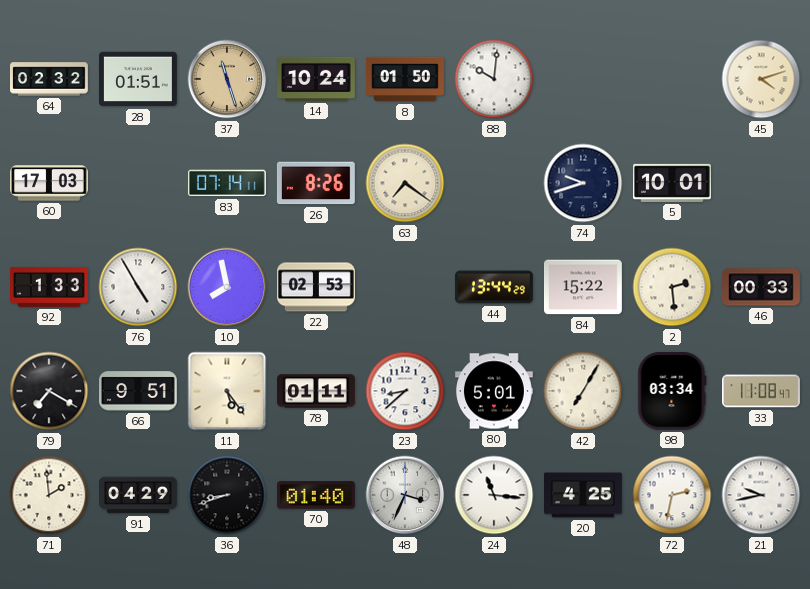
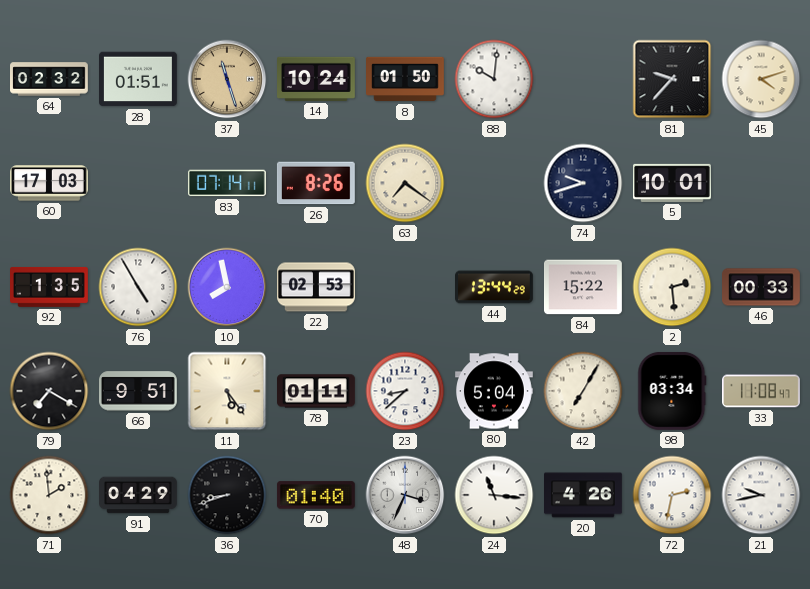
81: none -> 9:37 (672, 79)
92: 1:33 -> 1:35 (50, 287)
80: 5:01 -> 5:04 (495, 391)
20: 4:25 -> 4:26 (584, 495)
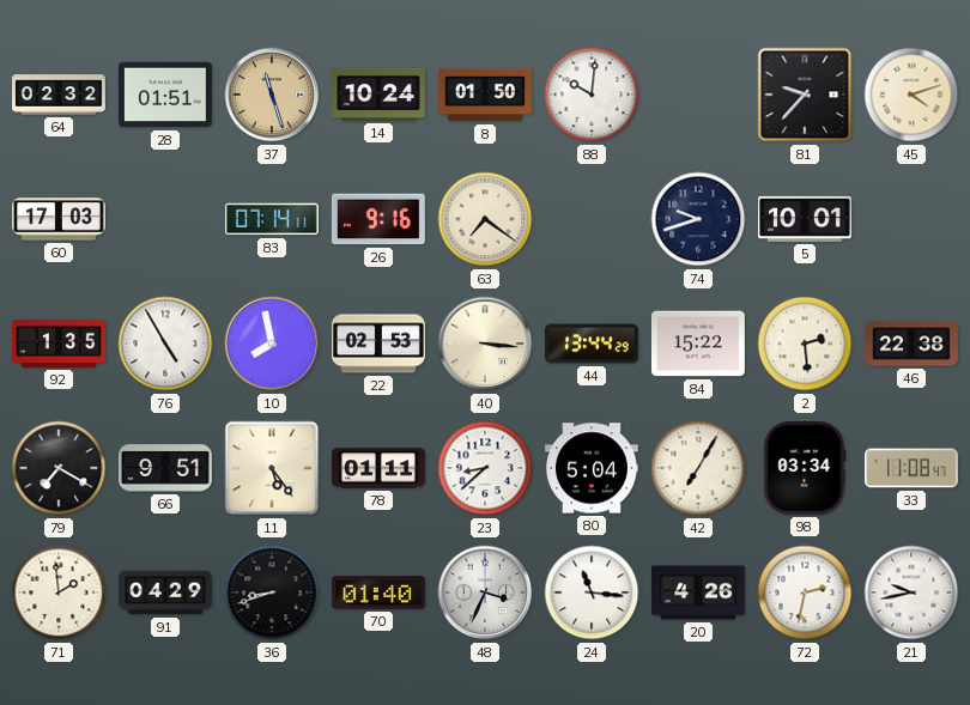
26: 8:26 -> 9:16 (378, 219)
40: none -> 3:16 (485, 344)
46: 00:33 -> 22:38 (913, 344)
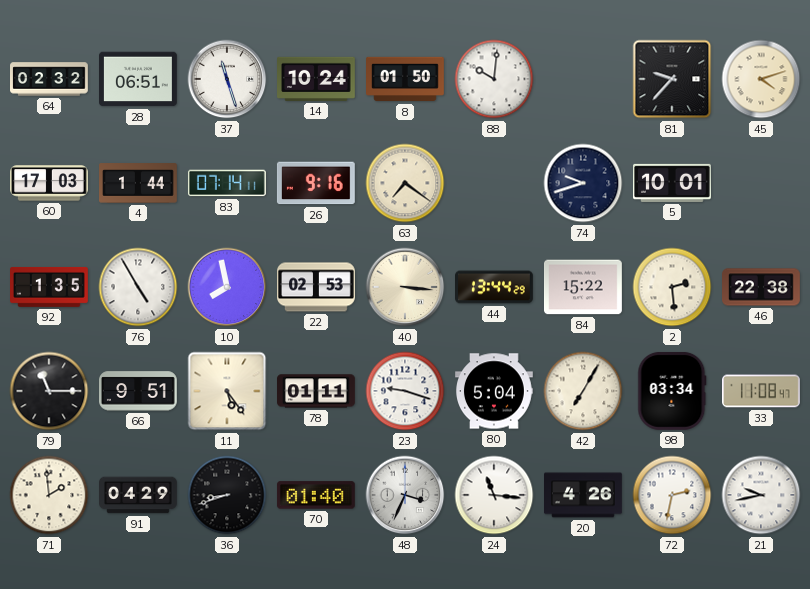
28: 01:51 -> 06:51 (139, 79)
37 dial: champagne -> white (227, 79)
4: none -> 1:44 (139, 183)
79: 7:20 -> 11:15 (49, 391)
23: 8:38 -> 9:18 (405, 391)
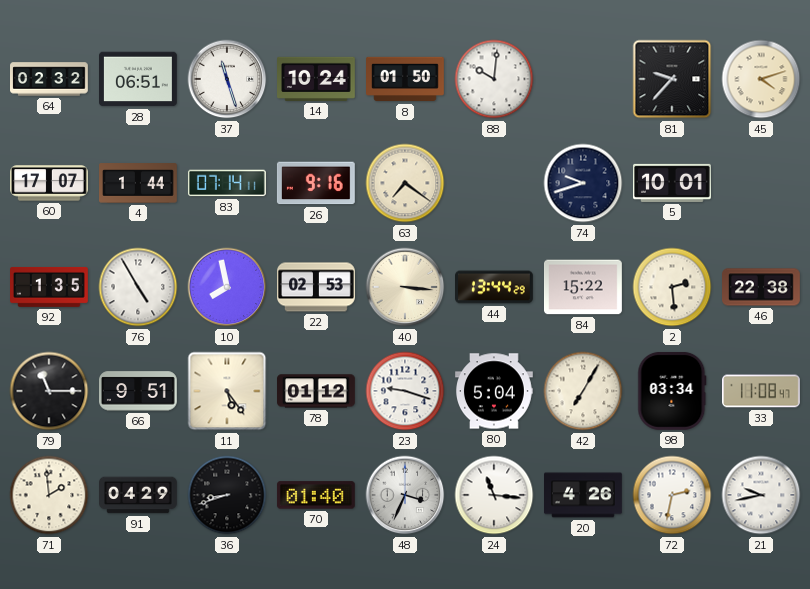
60: 17:03 -> 17:07 (50, 183)
78: 01:11 -> 01:12 (317, 391)
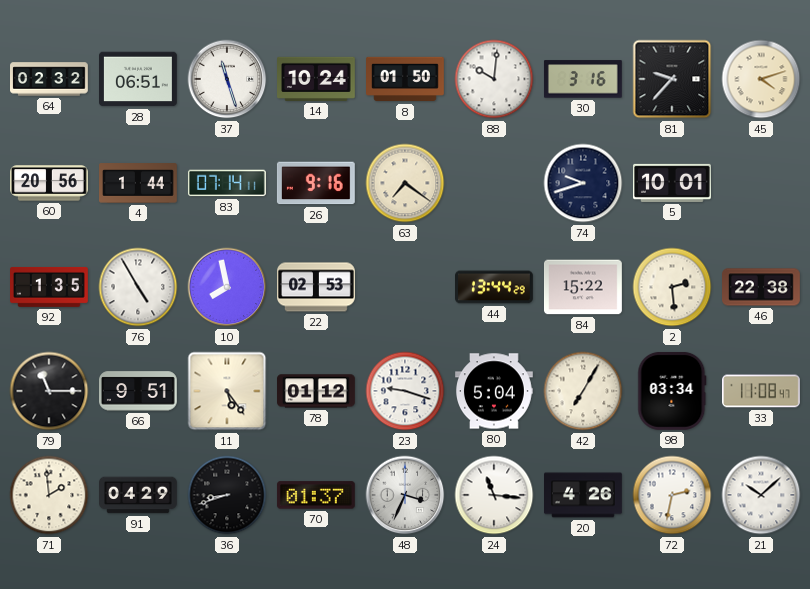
30: none -> 3:16 (583, 79)
60: 17:07 -> 20:56 (50, 183)
40: 3:16 -> none (405, 287)
70: 01:40 -> 01:37 (316, 495)
21: 9:43 -> 10:08 (761, 495)
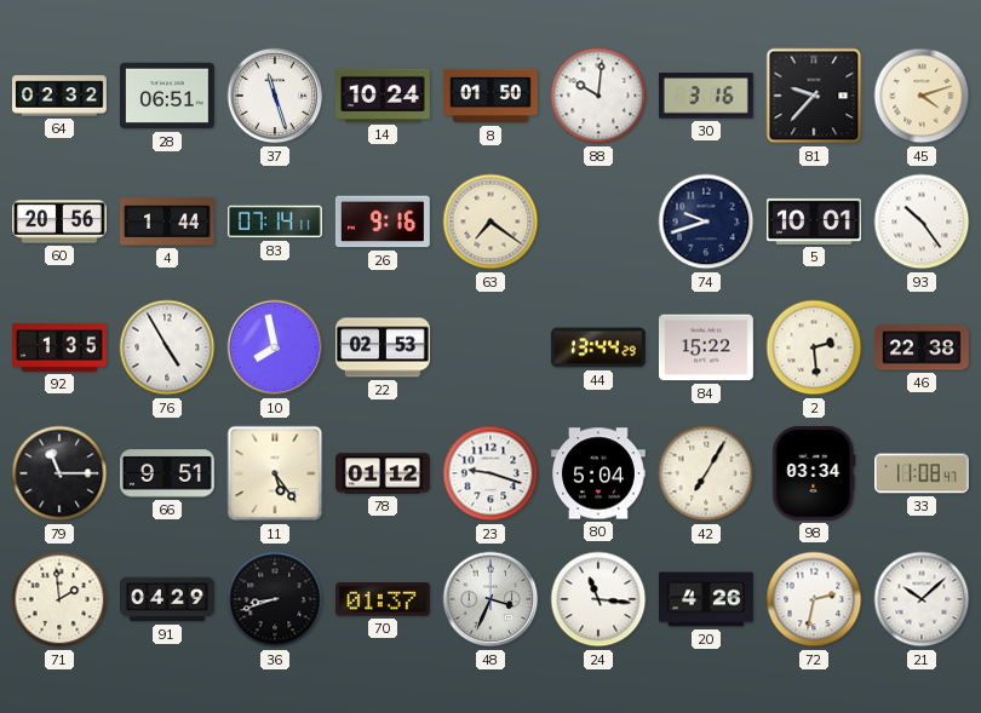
93: none -> 10:24 (922, 222)
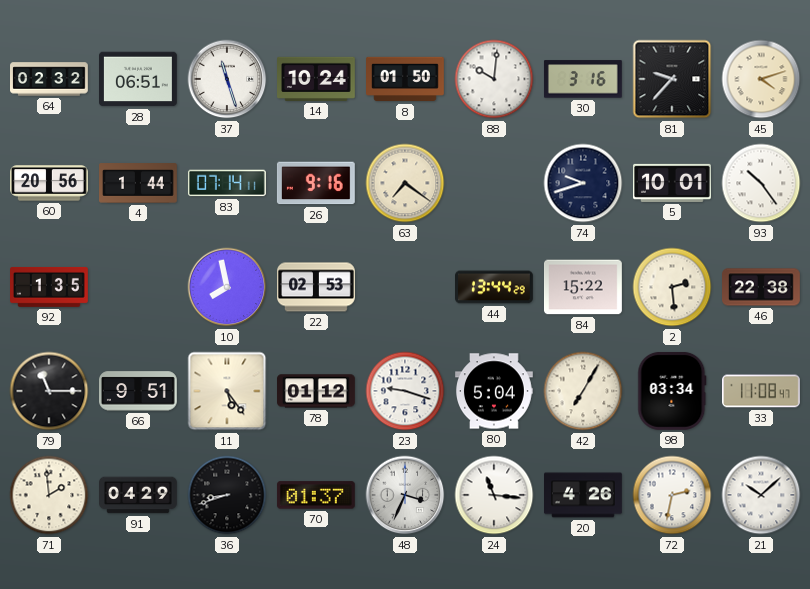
76: 4:55 -> none (167, 347)
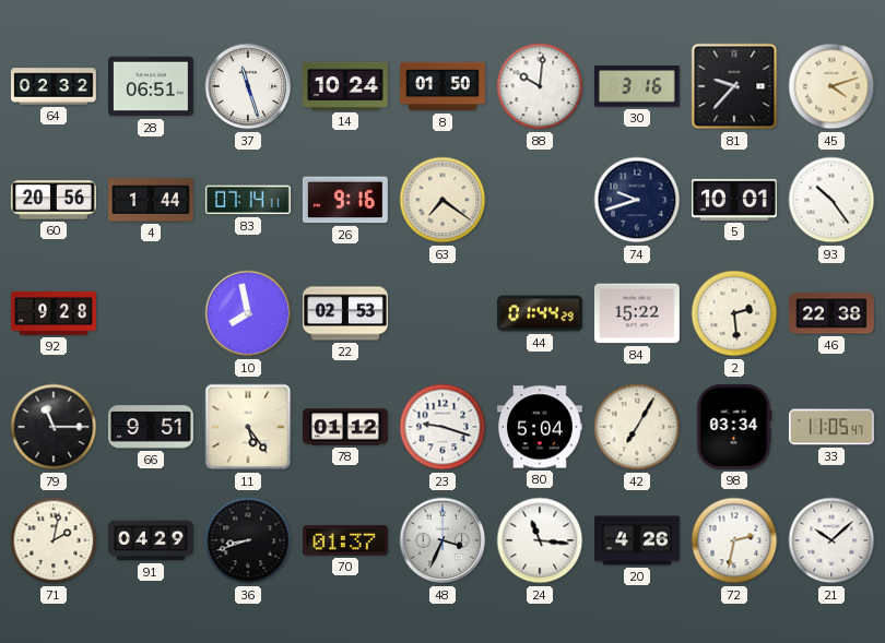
92: 1:35 -> 9:28 (55, 313)
44: 13:44 -> 01:44 (541, 313)
33: 11:08 -> 11:05 (833, 427)
71: 1:59 -> 2:02 (54, 540)
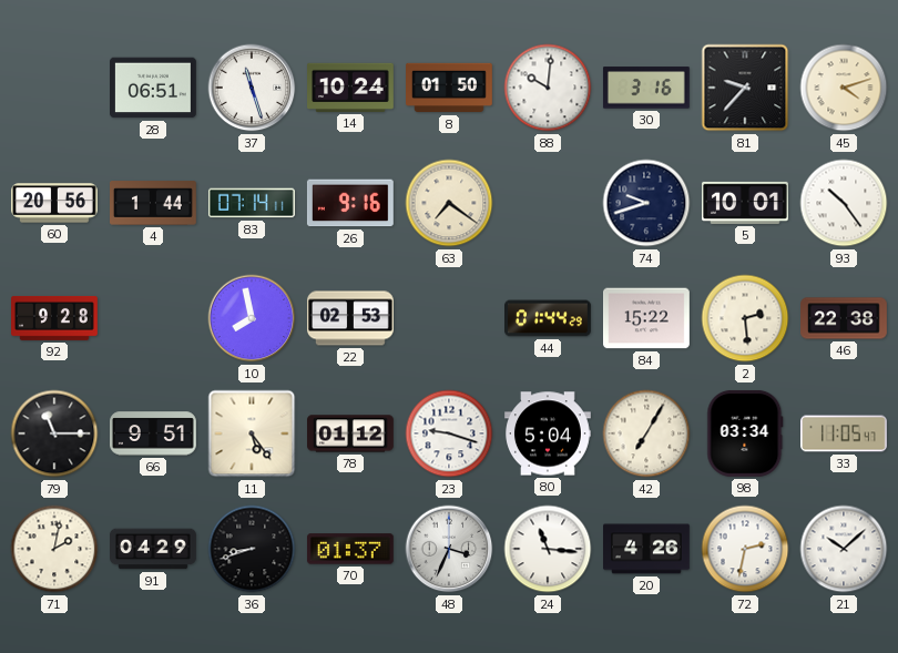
64: 02:32 -> none (55, 86)
